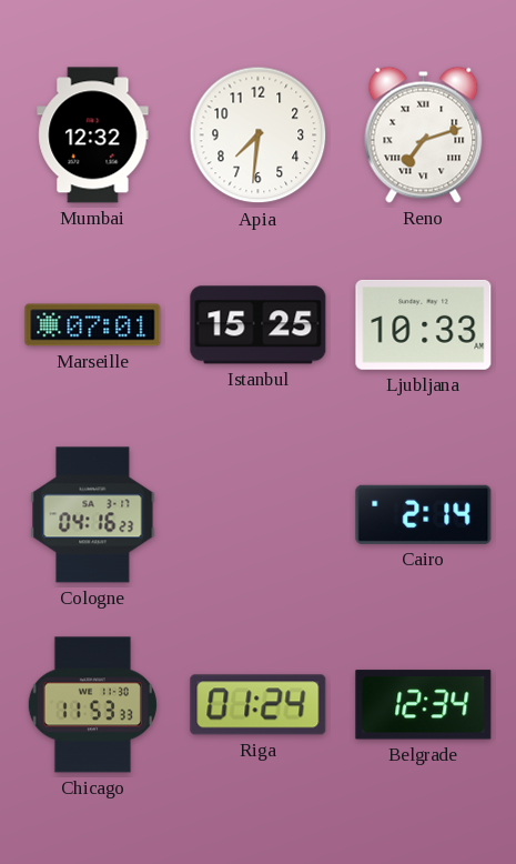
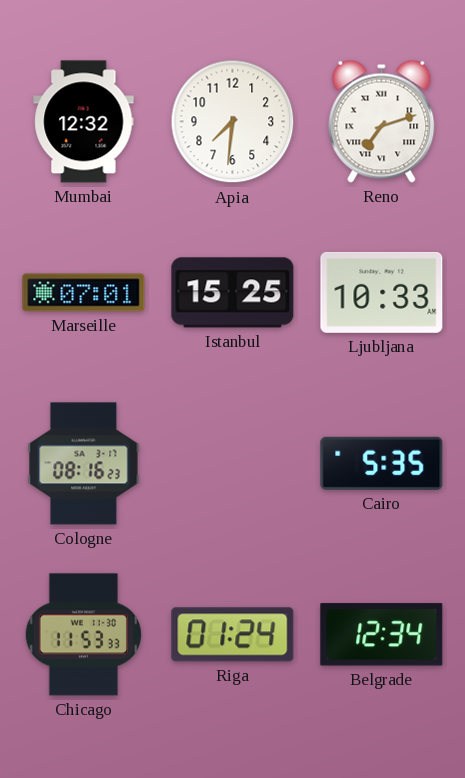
Cologne: 04:16 -> 08:16 (84, 464)
Cairo: 2:14 -> 5:35 (382, 463)
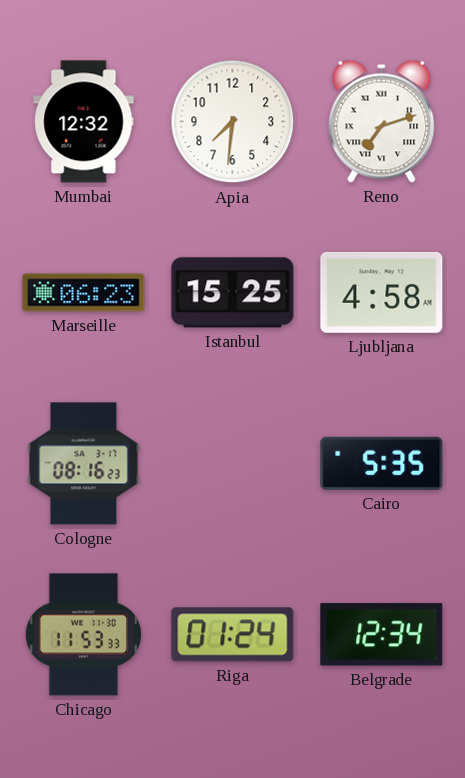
Marseille: 07:01 -> 06:23 (84, 293)
Ljubljana: 10:33 -> 4:58 (382, 292)
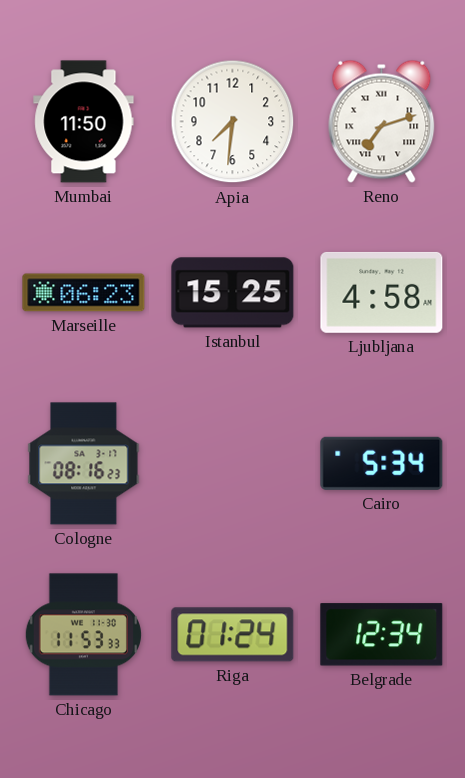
Mumbai: 12:32 -> 11:50 (84, 122)
Cairo: 5:35 -> 5:34 (382, 463)
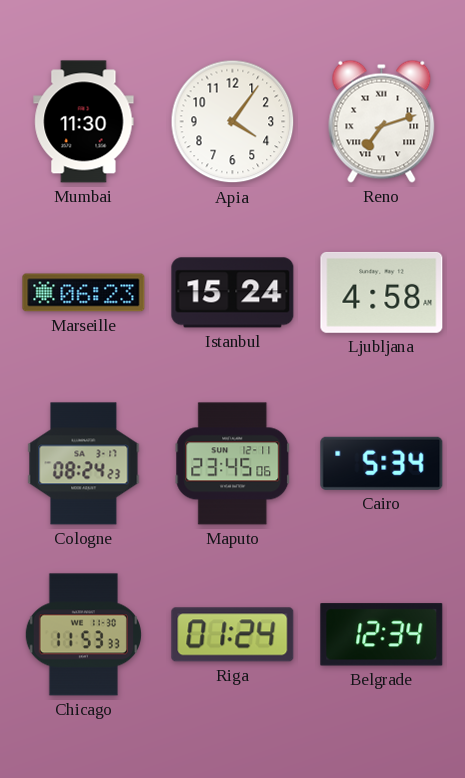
Mumbai: 11:50 -> 11:30 (84, 122)
Apia: 7:31 -> 4:06 (233, 122)
Istanbul: 15:25 -> 15:24 (233, 293)
Cologne: 08:16 -> 08:24 (84, 464)
Maputo: none -> 23:45 (233, 464)
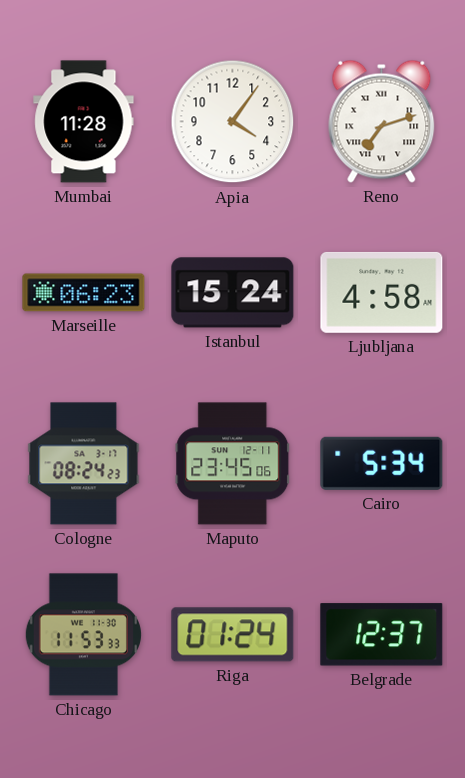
Mumbai: 11:30 -> 11:28 (84, 122)
Belgrade: 12:34 -> 12:37 (382, 635)
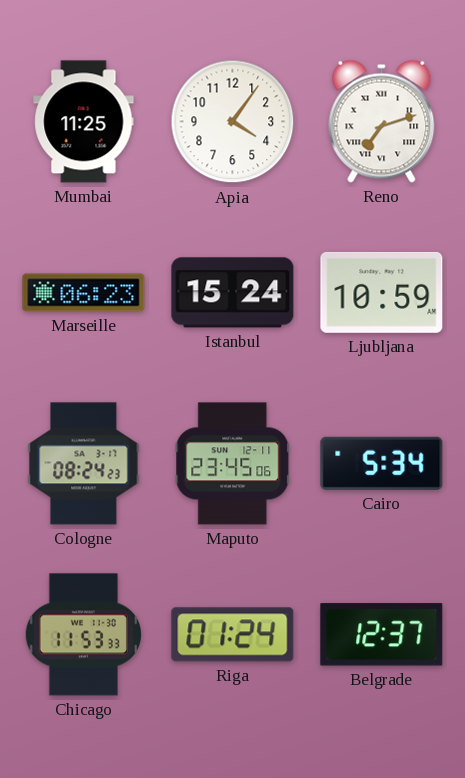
Mumbai: 11:28 -> 11:25 (84, 122)
Ljubljana: 4:58 -> 10:59 (382, 292)
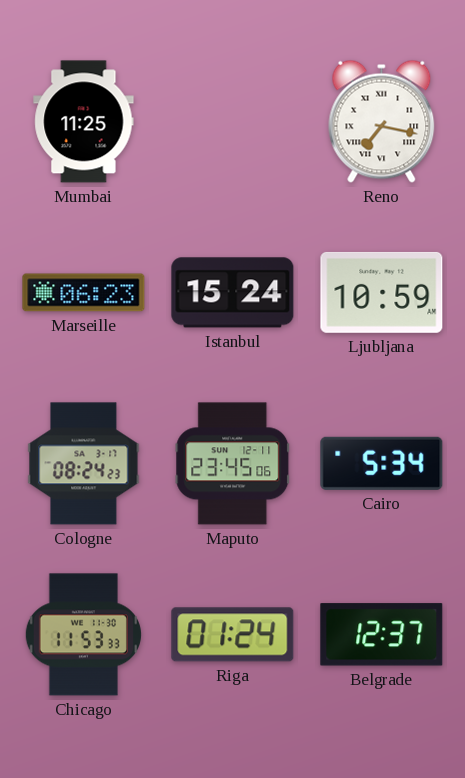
Apia: 4:06 -> none (233, 122)
Reno: 7:12 -> 7:17 (382, 121)
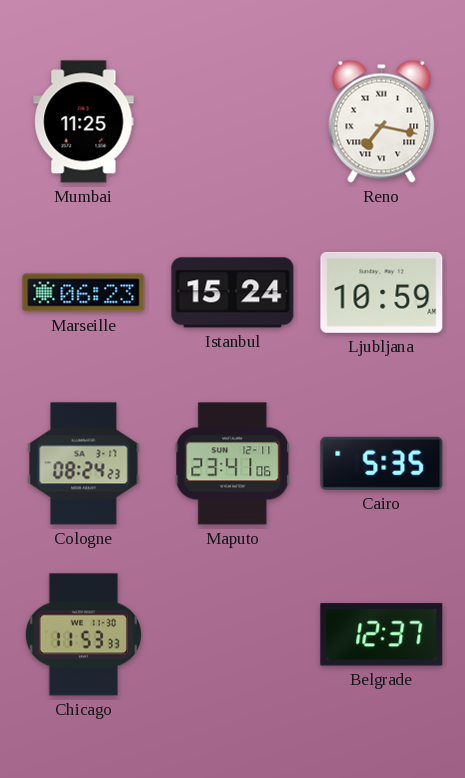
Maputo: 23:45 -> 23:41 (233, 464)
Cairo: 5:34 -> 5:35 (382, 463)
Riga: 01:24 -> none (233, 635)
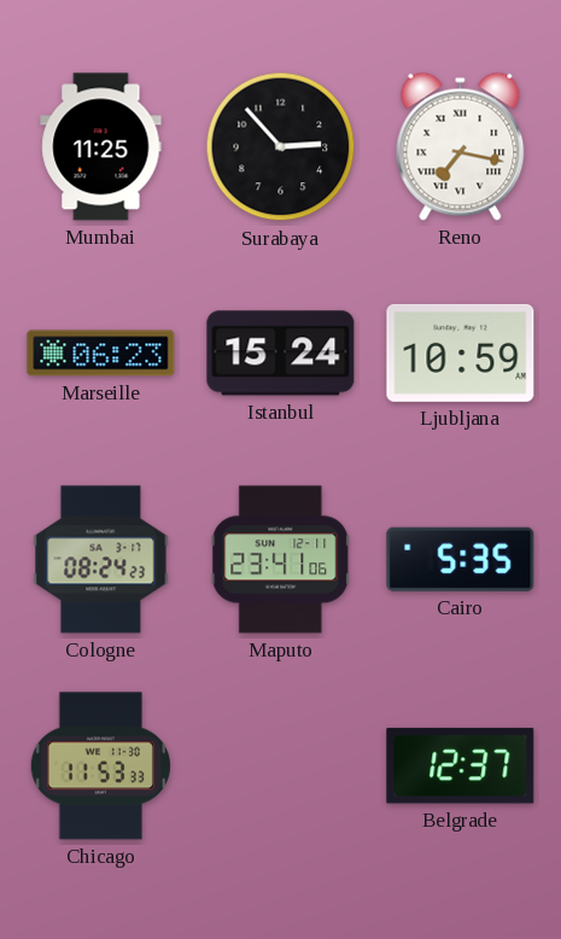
Surabaya: none -> 2:53 (281, 147)
